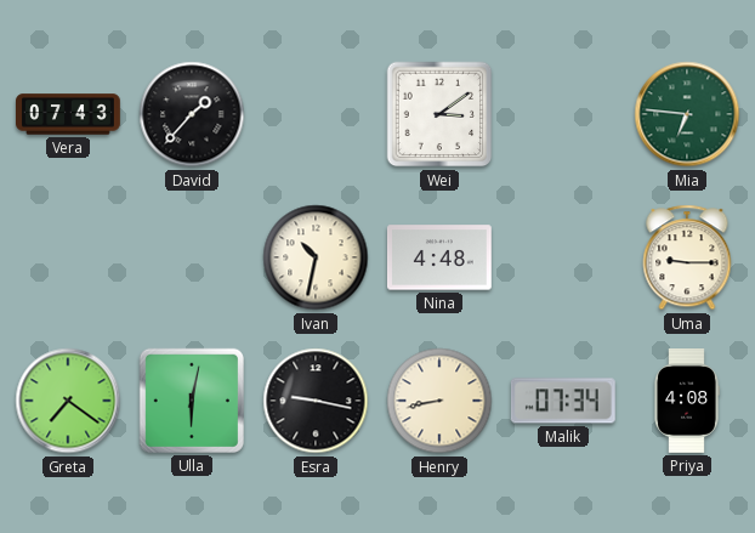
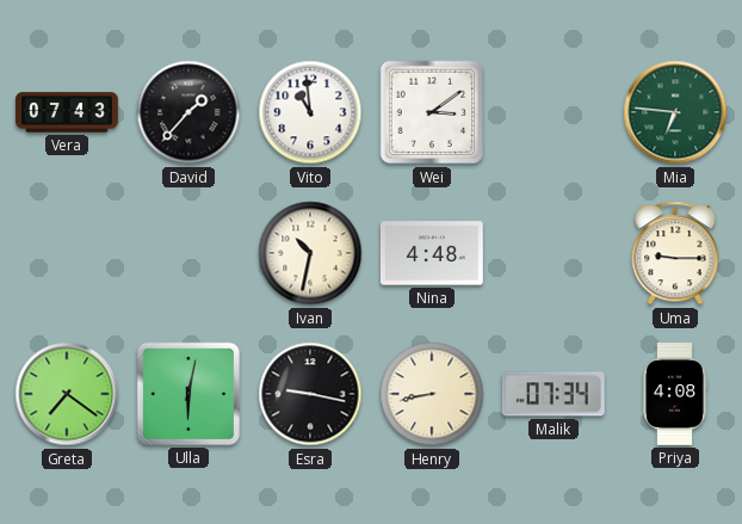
Vito: none -> 10:59 (310, 112)
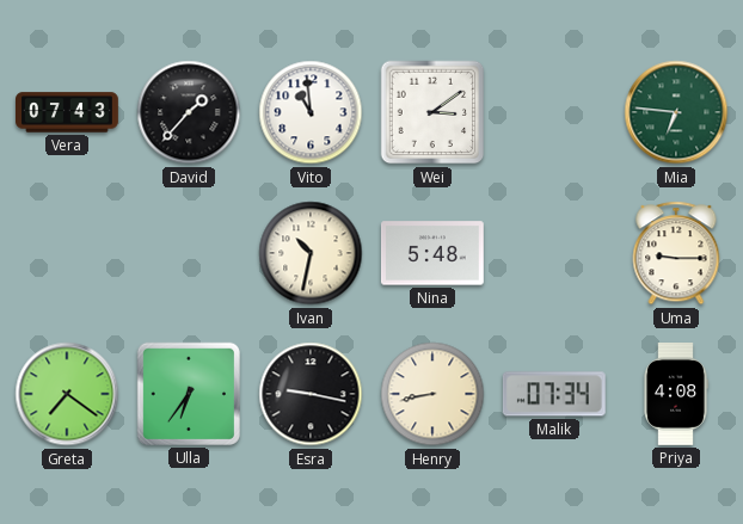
Nina: 4:48 -> 5:48 (432, 253)
Ulla: 6:02 -> 6:36 (189, 394)
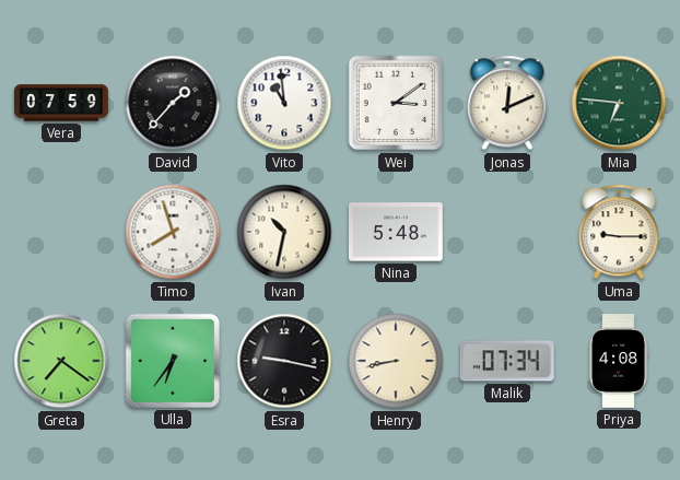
Vera: 07:43 -> 07:59 (62, 103)
Jonas: none -> 12:11 (507, 103)
Timo: none -> 7:57 (173, 232)
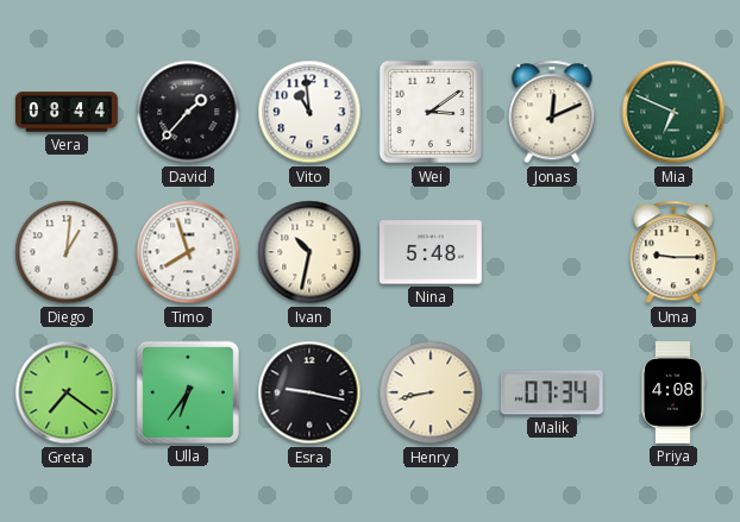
Vera: 07:59 -> 08:44 (68, 112)
Mia: 6:46 -> 6:49 (673, 112)
Diego: none -> 1:01 (67, 252)
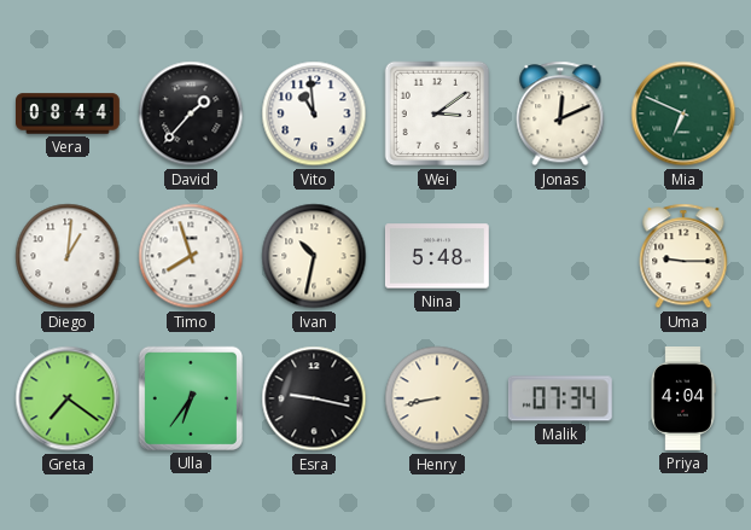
Priya: 4:08 -> 4:04 (683, 400)
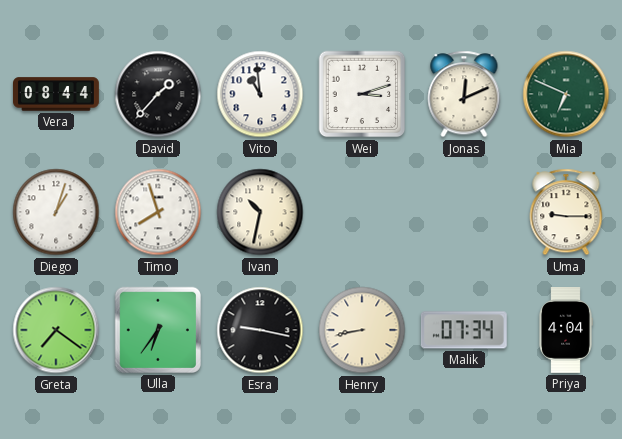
Wei: 3:09 -> 3:12 (362, 94)
Diego: 1:01 -> 1:03 (56, 212)
Nina: 5:48 -> none (437, 256)
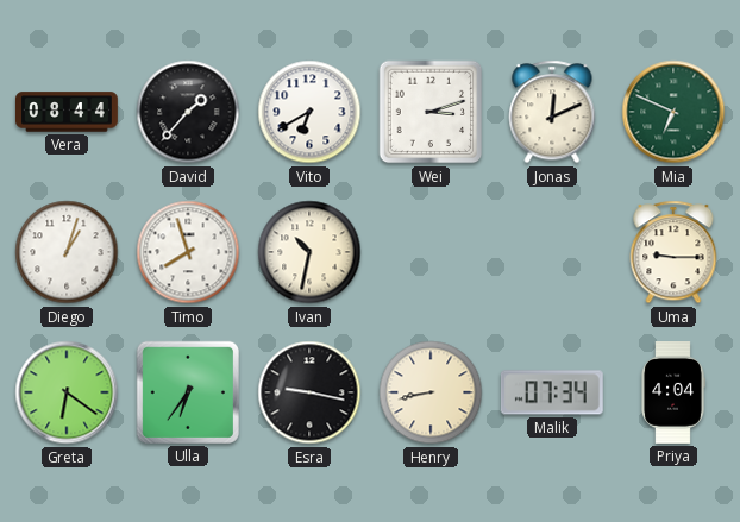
Vito: 10:59 -> 6:40 (309, 112)
Greta: 7:21 -> 6:21 (67, 392)
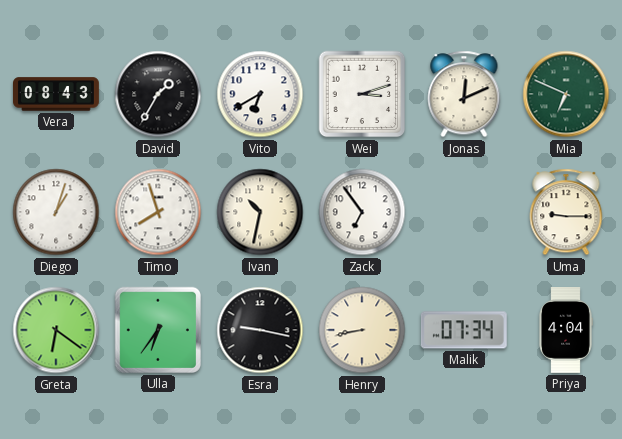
Vera: 08:44 -> 08:43 (57, 94)
David: 1:37 -> 1:35 (158, 94)
Zack: none -> 6:54 (362, 212)
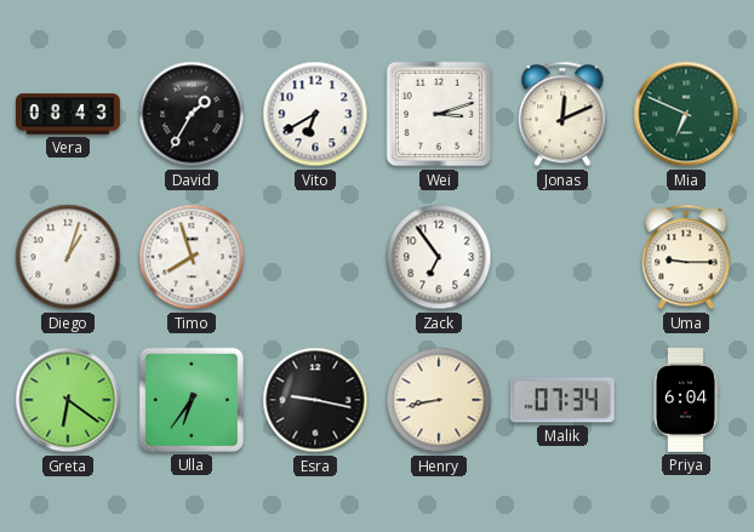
Ivan: 10:32 -> none (260, 212)
Priya: 4:04 -> 6:04 (686, 401)
